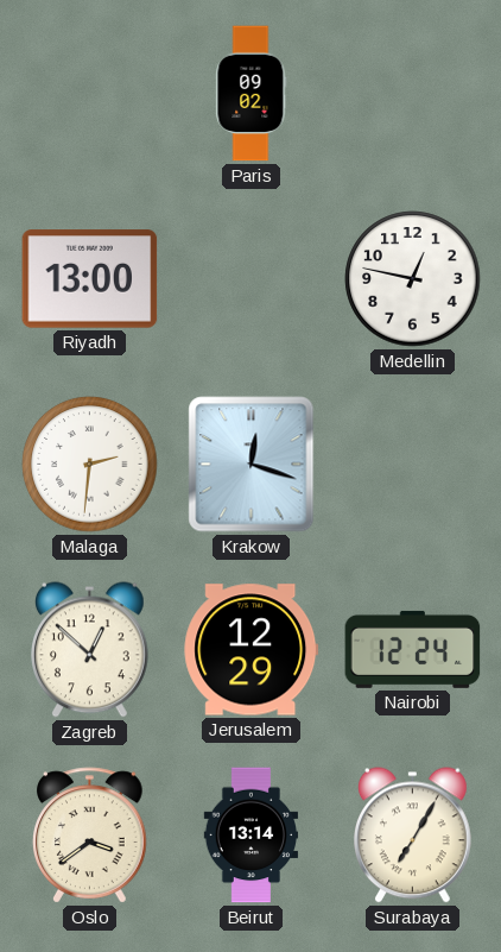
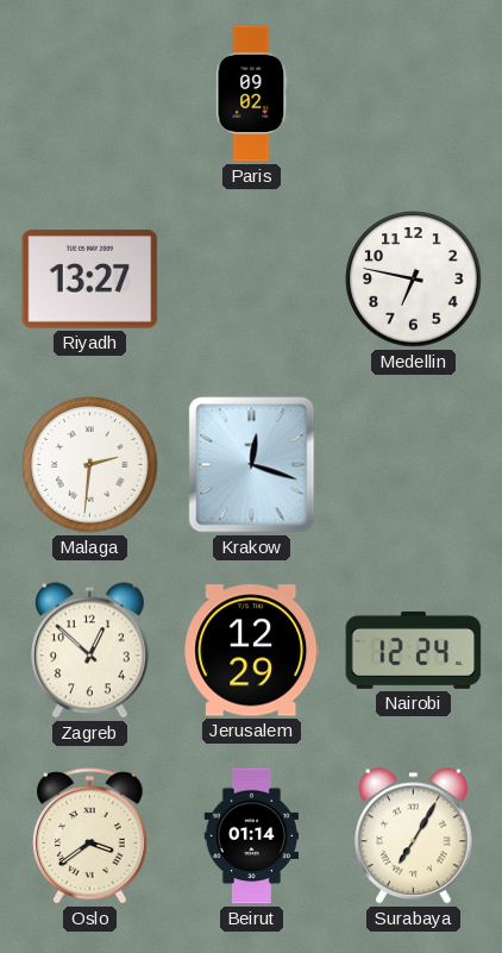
Riyadh: 13:00 -> 13:27 (90, 280)
Medellin: 12:47 -> 6:47 (414, 280)
Beirut: 13:14 -> 01:14 (252, 836)
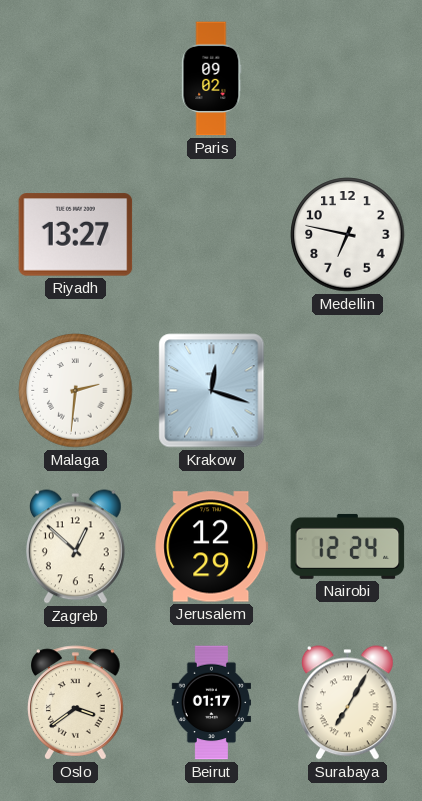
Beirut: 01:14 -> 01:17 (212, 703)
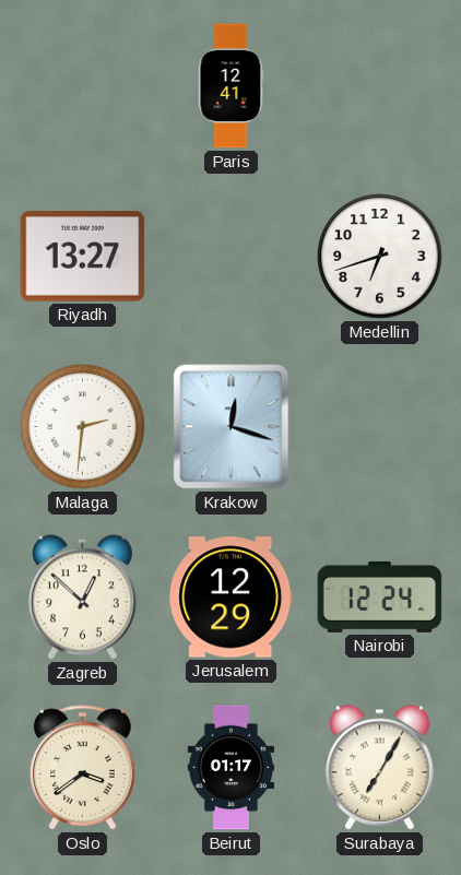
Paris: 09:02 -> 12:41 (232, 86)
Medellin: 6:47 -> 6:42 (380, 257)
